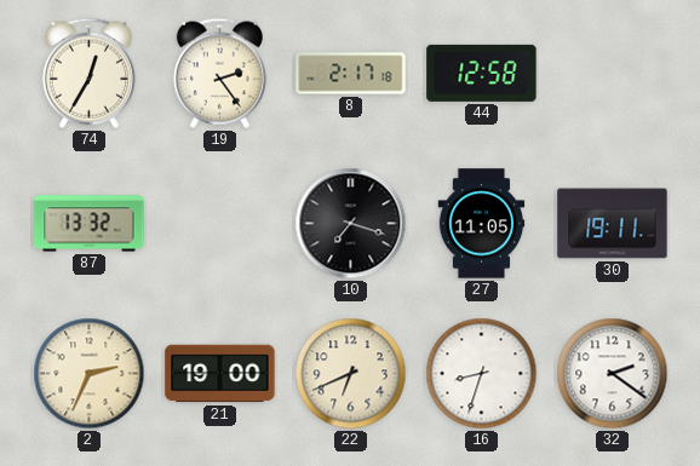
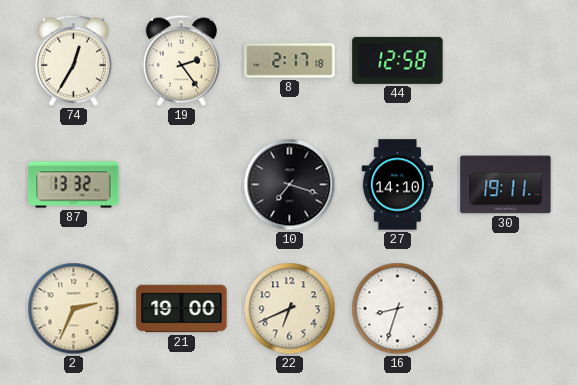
27: 11:05 -> 14:10 (398, 185)
32: 2:21 -> none (613, 374)
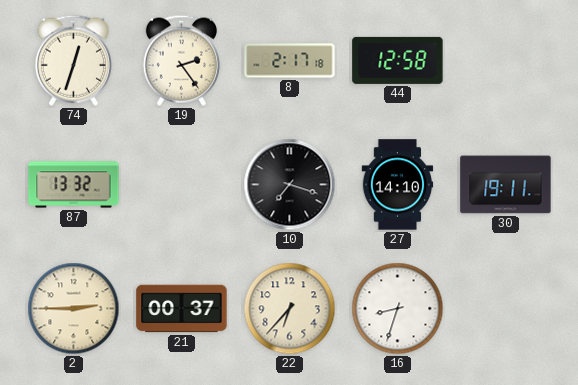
74: 12:35 -> 12:33 (73, 60)
2: 2:34 -> 2:45 (74, 309)
21: 19:00 -> 00:37 (182, 309)
22: 6:41 -> 6:37 (290, 309)
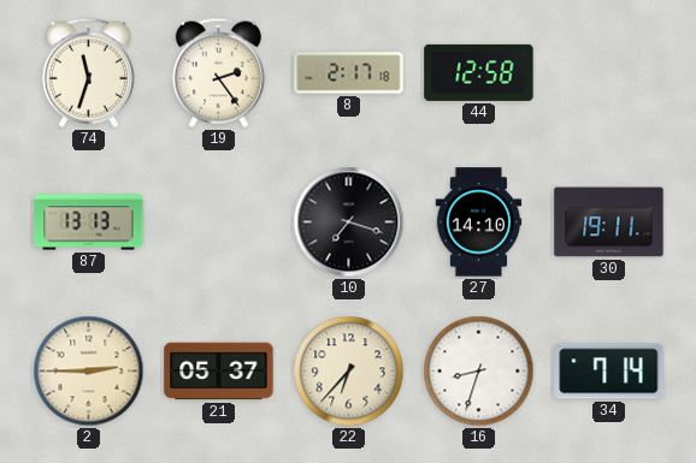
74: 12:33 -> 11:33 (88, 72)
87: 13:32 -> 13:13 (89, 222)
21: 00:37 -> 05:37 (219, 372)
34: none -> 7:14 (609, 372)
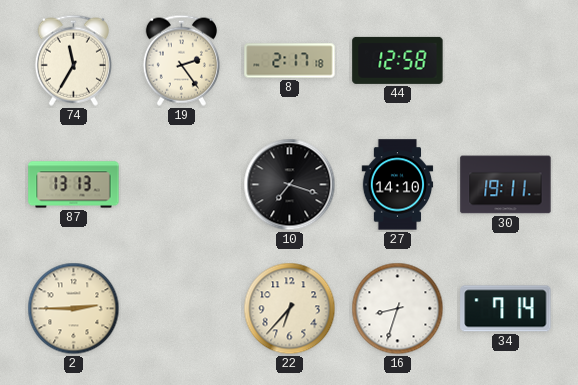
74: 11:33 -> 11:35 (73, 60)
21: 05:37 -> none (219, 372)
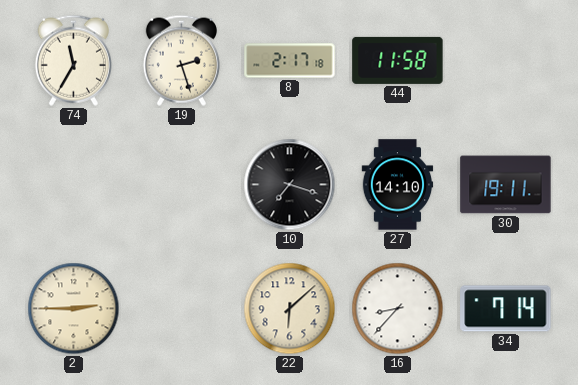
19: 2:24 -> 2:27 (181, 60)
44: 12:58 -> 11:58 (398, 60)
87: 13:13 -> none (74, 185)
22: 6:37 -> 6:08 (290, 309)
16: 8:33 -> 8:37 (398, 309)
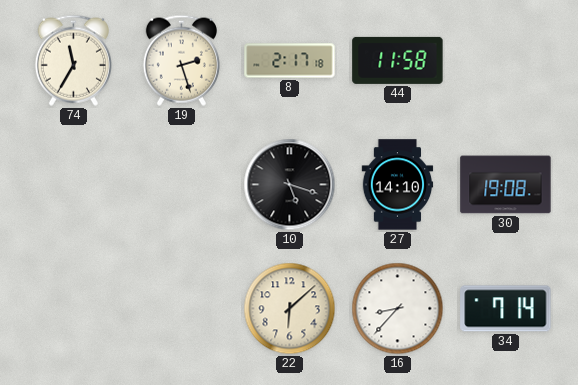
10: 7:18 -> 5:18 (290, 185)
30: 19:11 -> 19:08 (506, 185)
2: 2:45 -> none (74, 309)
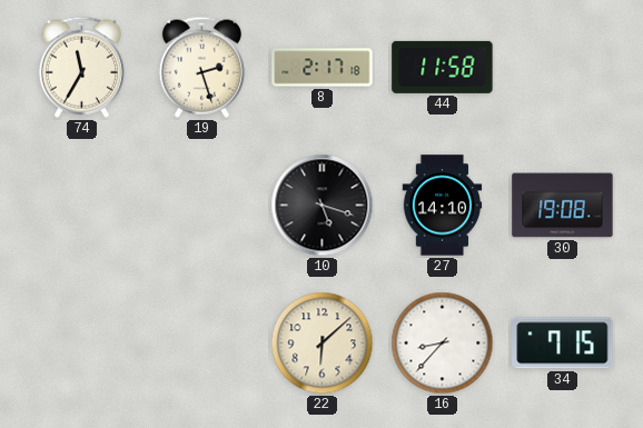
34: 7:14 -> 7:15 (563, 344)
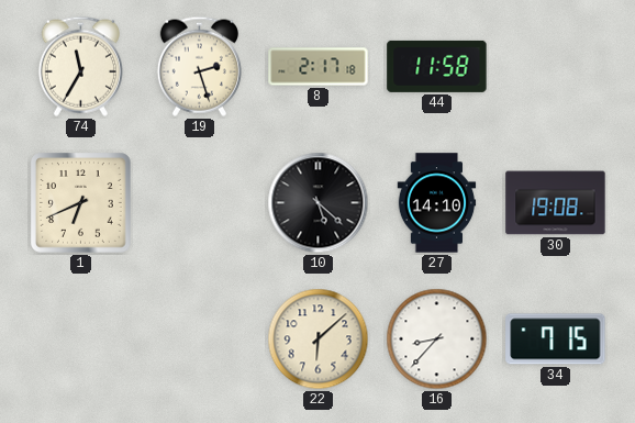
1: none -> 6:41 (81, 203)
10: 5:18 -> 5:22 (319, 203)
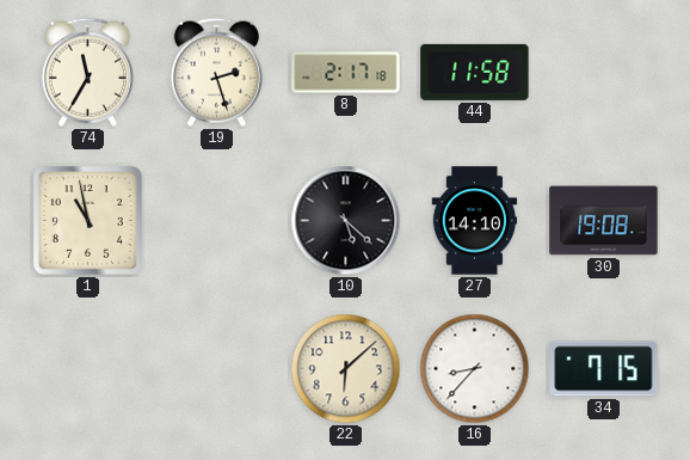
1: 6:41 -> 10:58 (88, 221)
